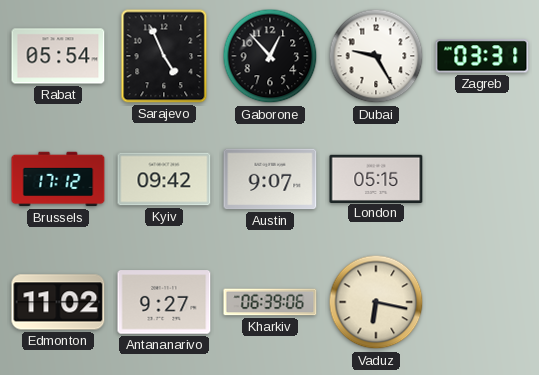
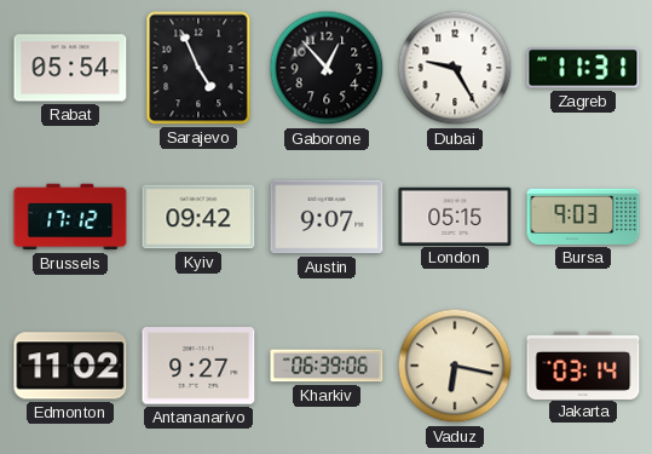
Zagreb: 03:31 -> 11:31 (583, 68)
Bursa: none -> 9:03 (583, 217)
Jakarta: none -> 03:14 (583, 364)
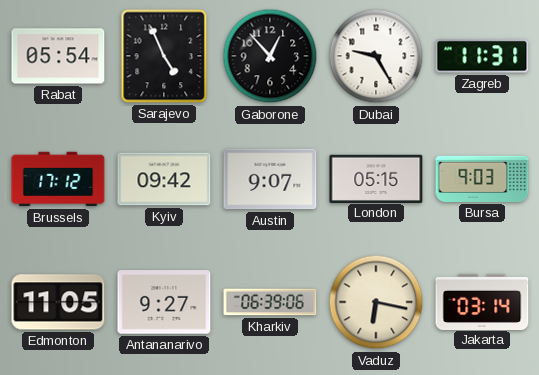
Edmonton: 11:02 -> 11:05 (58, 302)
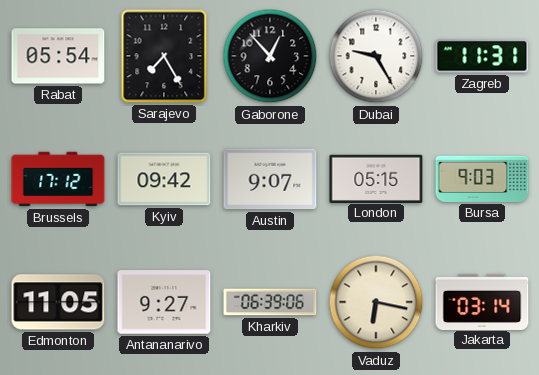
Sarajevo: 4:56 -> 7:25 (164, 56)
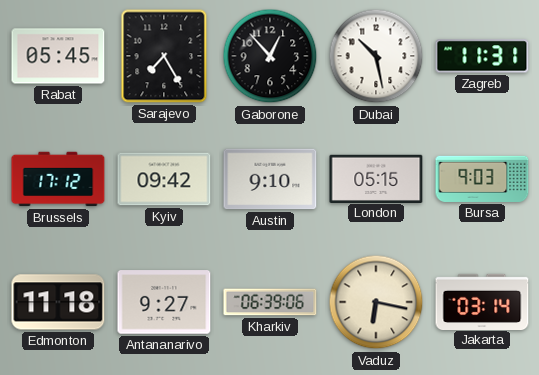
Rabat: 05:54 -> 05:45 (58, 56)
Dubai: 9:25 -> 10:28 (376, 56)
Austin: 9:07 -> 9:10 (270, 179)
Edmonton: 11:05 -> 11:18 (58, 302)
